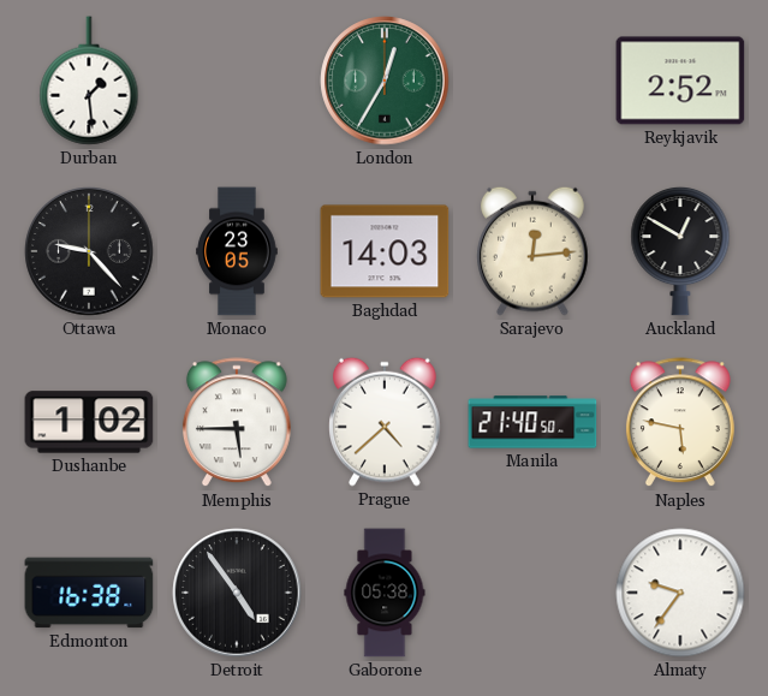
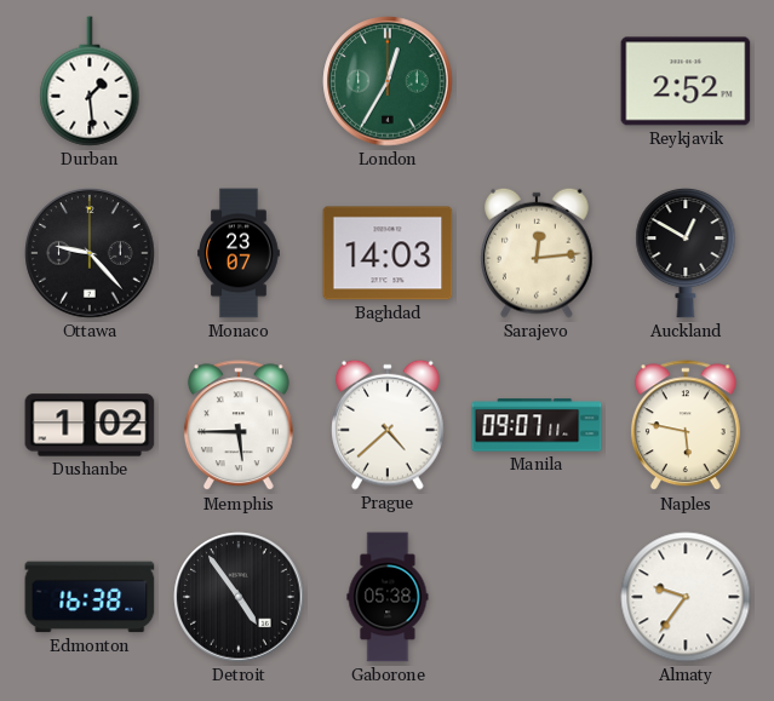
Monaco: 23:05 -> 23:07 (239, 253)
Manila: 21:40 -> 09:07 (537, 425)
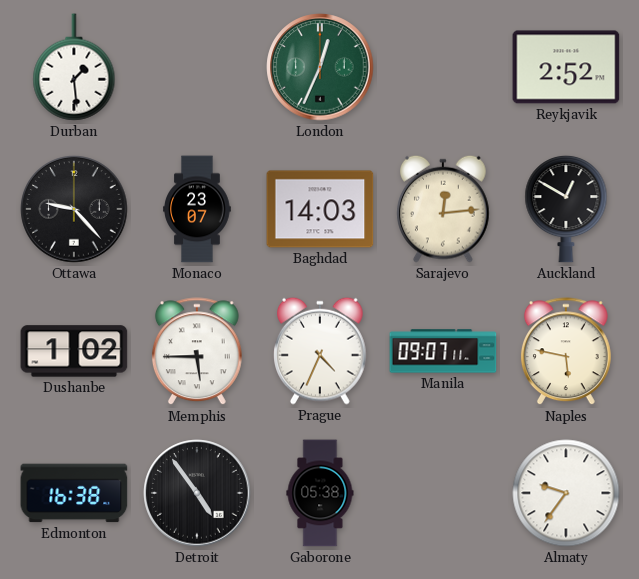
London: 12:35 -> 12:34 (320, 67)
Prague: 4:38 -> 4:34 (321, 351)
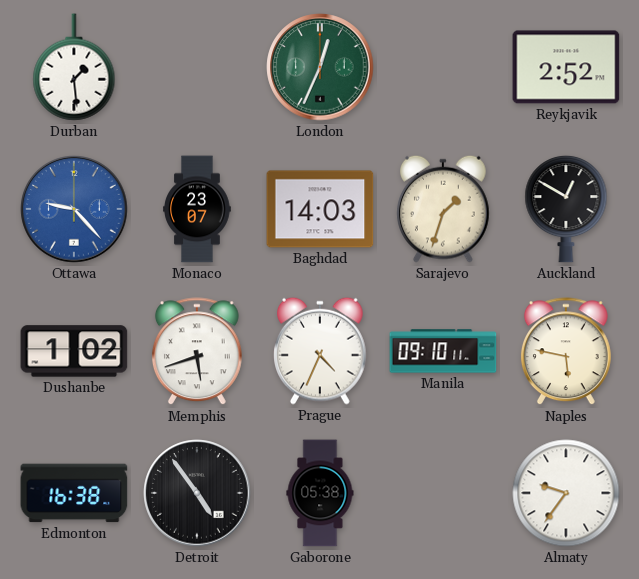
Ottawa dial: black -> blue (74, 209)
Sarajevo: 12:14 -> 1:33 (444, 209)
Memphis: 5:45 -> 5:42 (197, 352)
Manila: 09:07 -> 09:10 (443, 351)
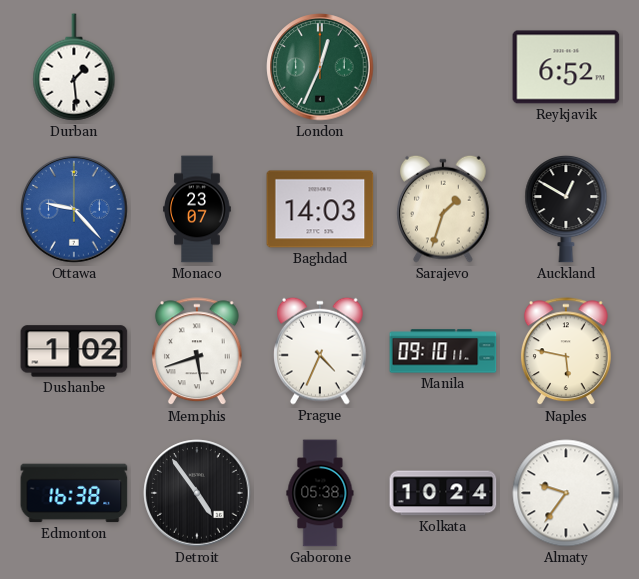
Reykjavik: 2:52 -> 6:52 (566, 67)
Kolkata: none -> 10:24 (443, 493)
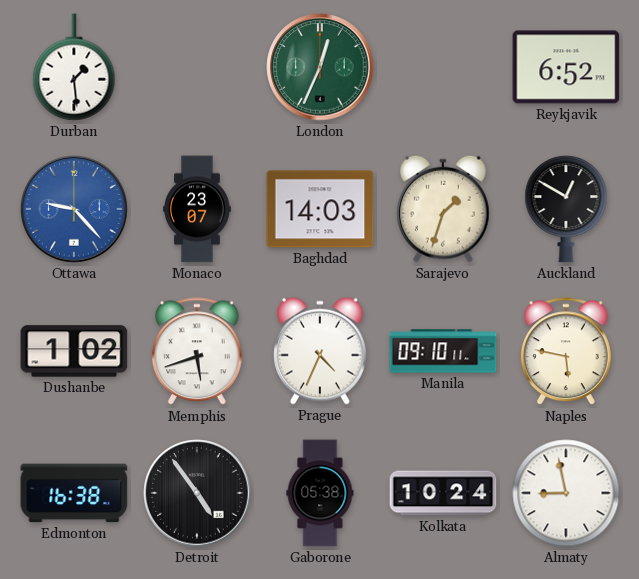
Almaty: 9:36 -> 8:58 (566, 493)
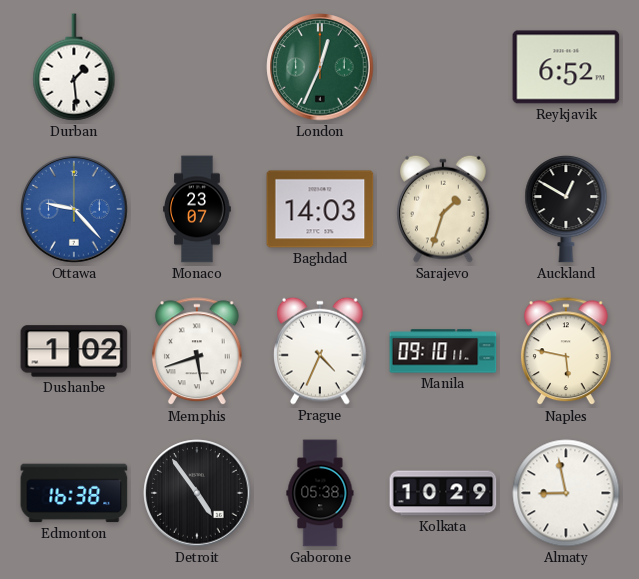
Kolkata: 10:24 -> 10:29 (443, 493)
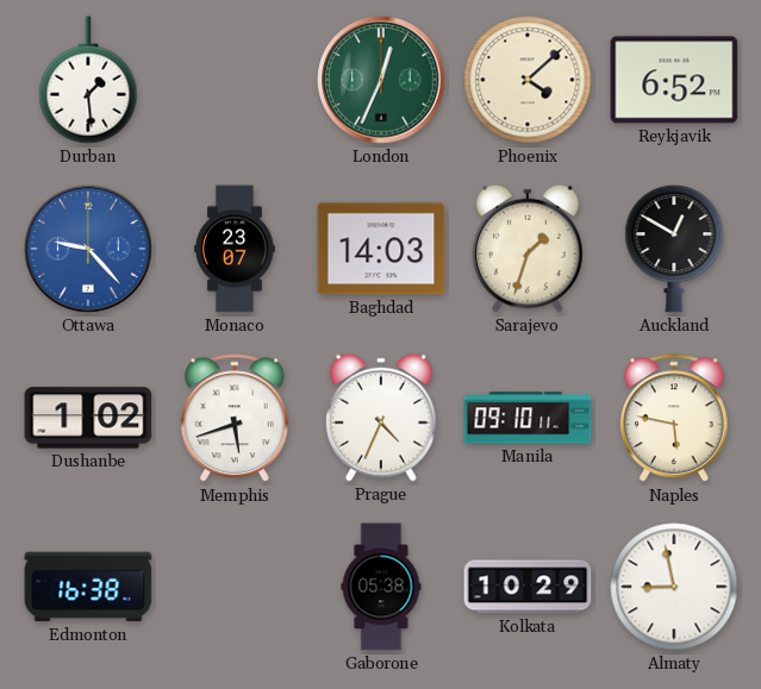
Phoenix: none -> 4:08 (528, 80)
Detroit: 4:54 -> none (197, 493)
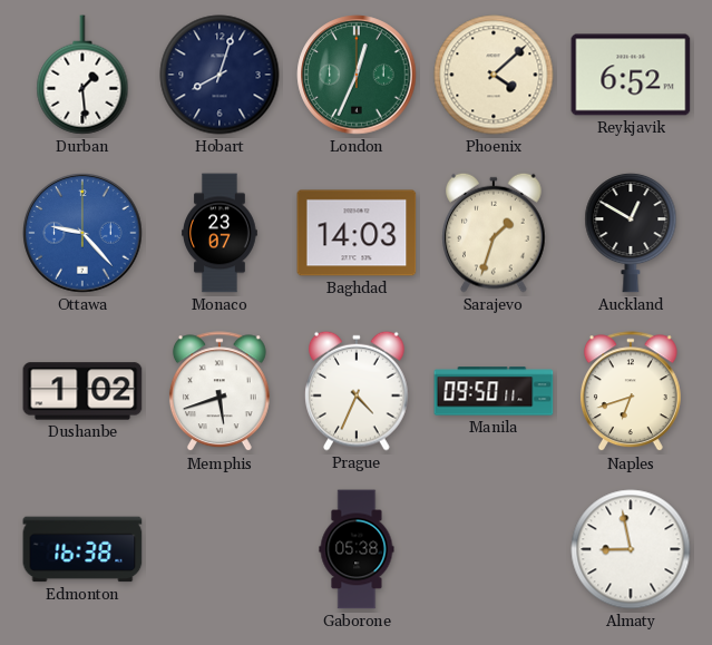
Hobart: none -> 8:03 (220, 75)
Manila: 09:10 -> 09:50 (494, 391)
Naples: 5:47 -> 6:42 (631, 392)
Kolkata: 10:29 -> none (528, 587)
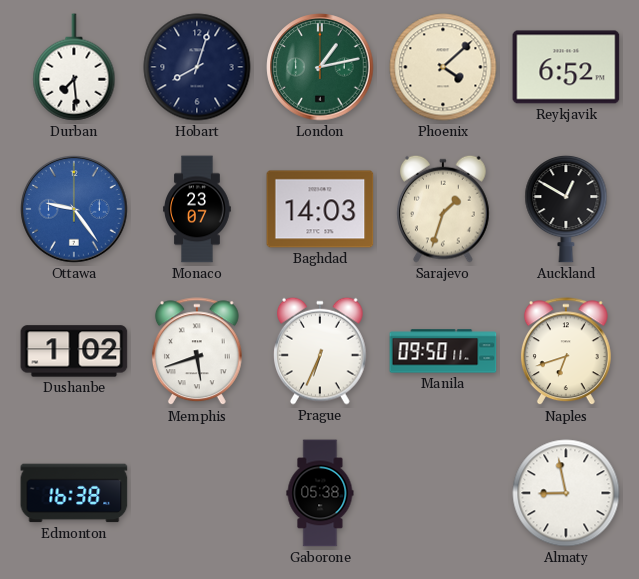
Durban: 1:29 -> 7:29 (74, 67)
London: 12:34 -> 1:13 (320, 67)
Ottawa: 9:23 -> 9:24 (74, 209)
Prague: 4:34 -> 6:34 (321, 351)
